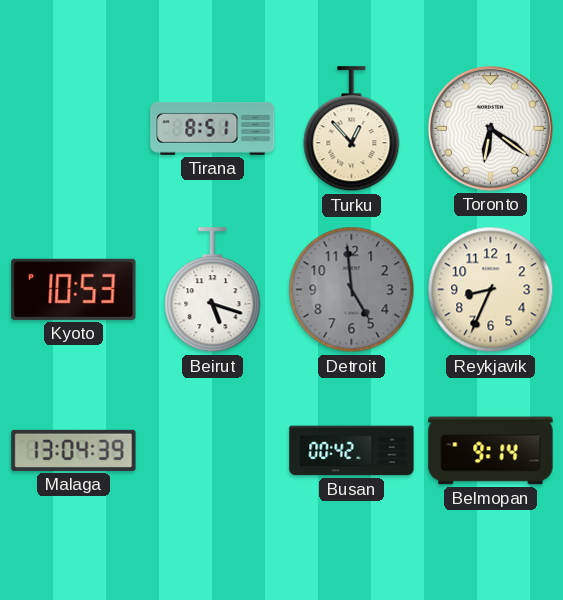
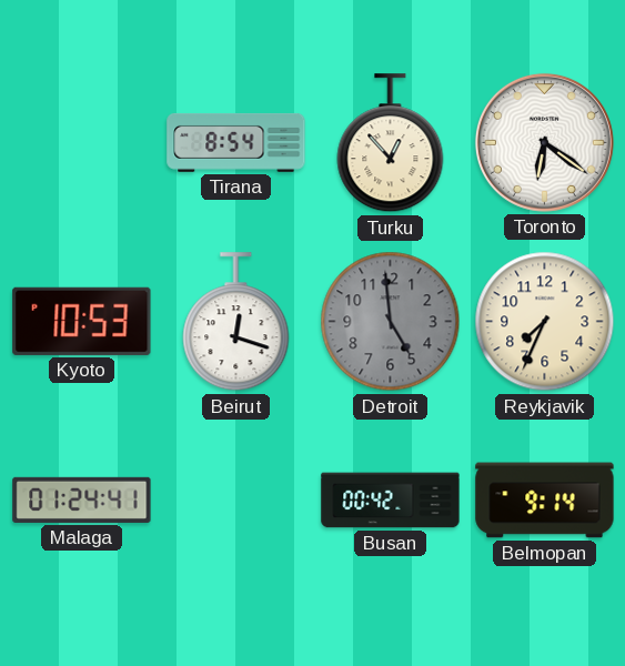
Tirana: 8:51 -> 8:54 (236, 142)
Beirut: 5:18 -> 12:18 (236, 322)
Reykjavik: 8:34 -> 7:34 (545, 322)
Malaga: 13:04 -> 01:24 (82, 500)
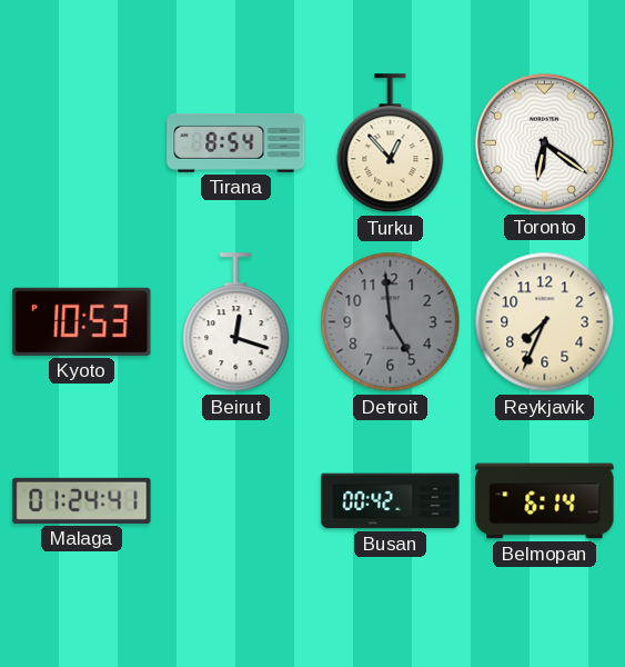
Belmopan: 9:14 -> 6:14 (545, 501)
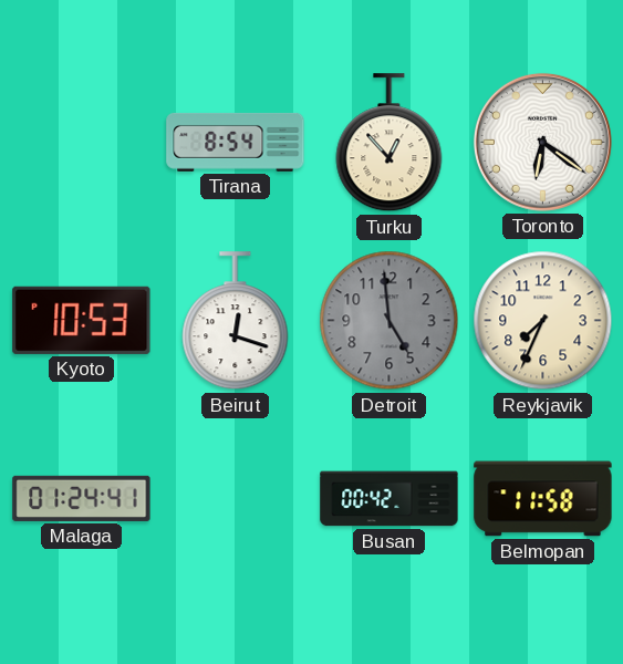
Belmopan: 6:14 -> 11:58 (543, 499)
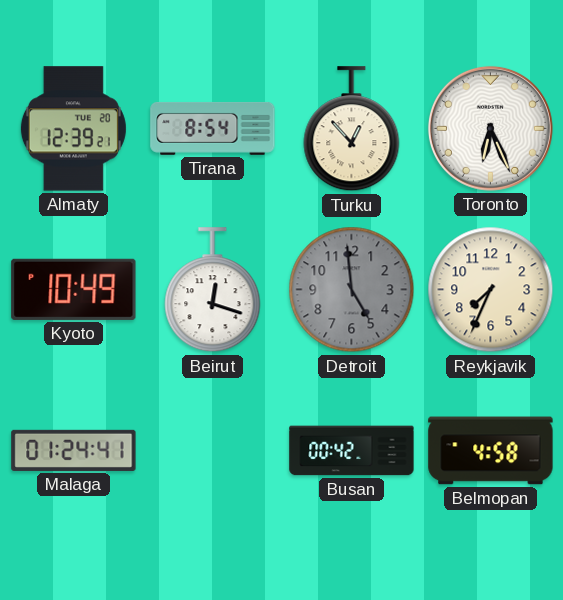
Almaty: none -> 12:39 (73, 129)
Toronto: 6:21 -> 6:26 (490, 128)
Kyoto: 10:53 -> 10:49 (74, 289)
Belmopan: 11:58 -> 4:58 (491, 451)
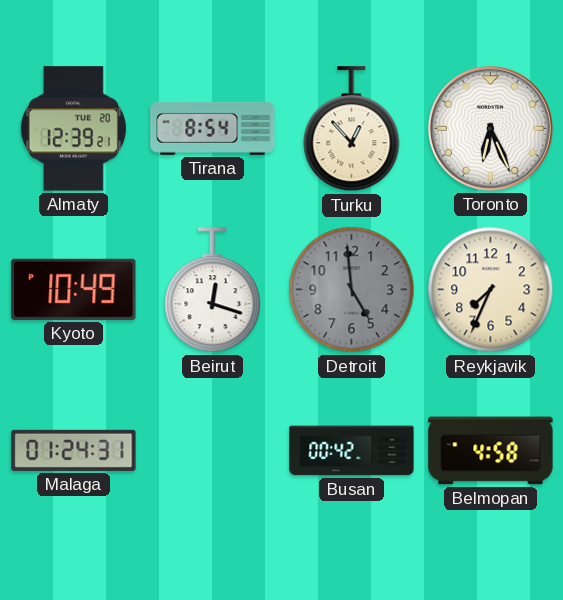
Malaga: 01:24:41 -> 01:24:31 (74, 450)
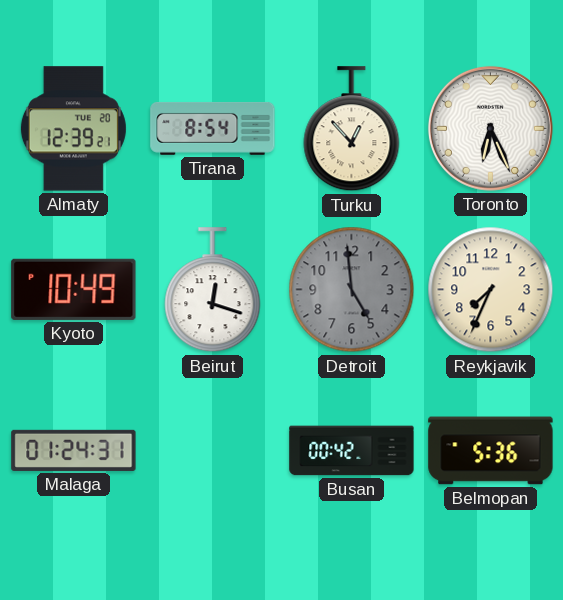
Belmopan: 4:58 -> 5:36 (491, 451)
